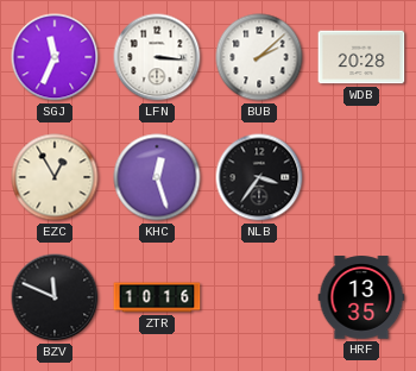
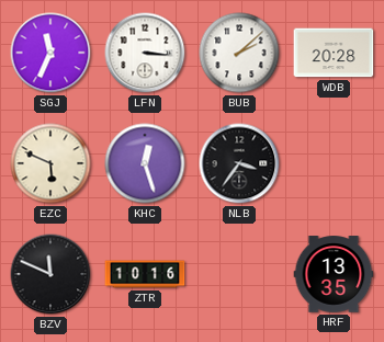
EZC: 12:55 -> 5:49 (50, 163)
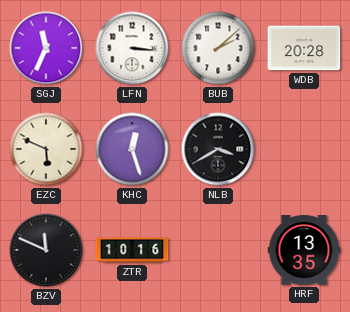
NLB: 3:36 -> 3:40 (218, 149)
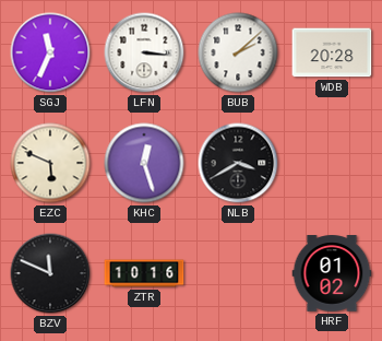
HRF: 13:35 -> 01:02 (332, 273)
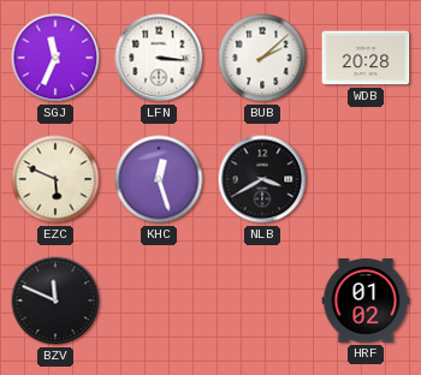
ZTR: 10:16 -> none (144, 273)
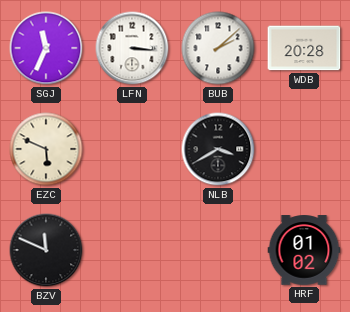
KHC: 12:27 -> none (159, 179)
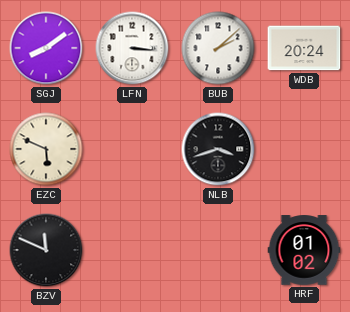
SGJ: 11:34 -> 8:09 (46, 48)
WDB: 20:28 -> 20:24 (304, 48)
NLB: 3:40 -> 3:42 (218, 149)
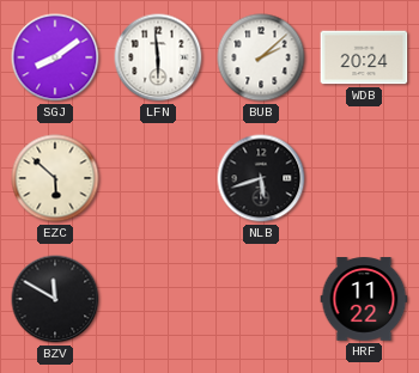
LFN: 3:16 -> 5:59 (158, 57)
EZC: 5:49 -> 5:52 (55, 178)
NLB: 3:42 -> 5:42 (261, 178)
BZV: 11:49 -> 11:50 (55, 299)
HRF: 01:02 -> 11:22 (364, 299)
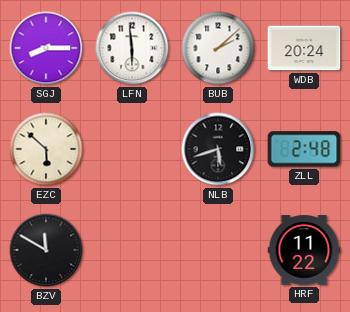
SGJ: 8:09 -> 8:15 (46, 48)
ZLL: none -> 2:48 (304, 149)
